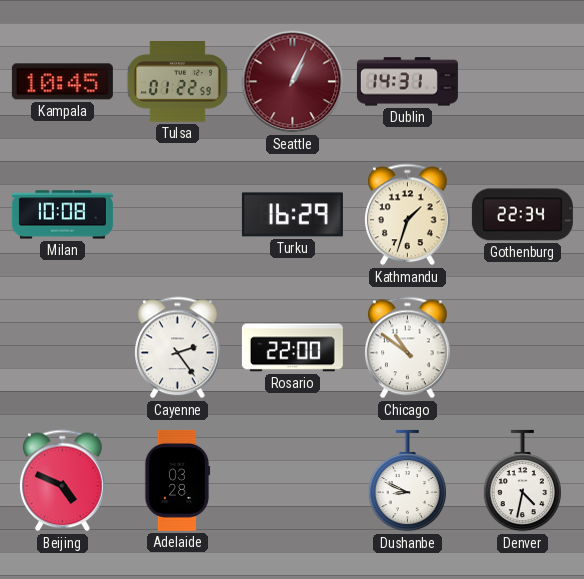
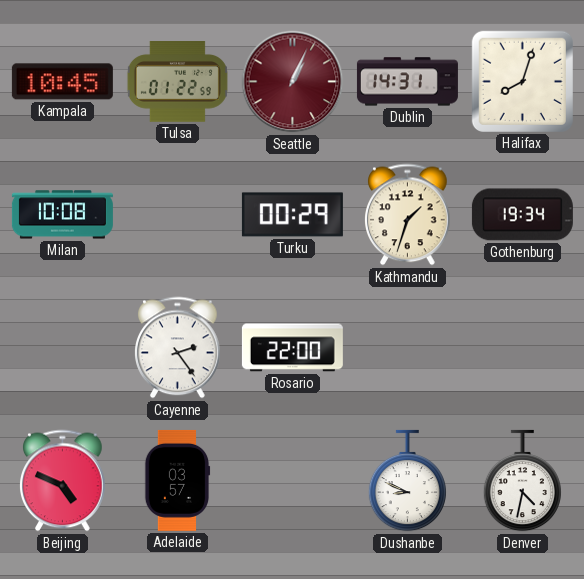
Halifax: none -> 8:03 (522, 81)
Turku: 16:29 -> 00:29 (292, 215)
Gothenburg: 22:34 -> 19:34 (522, 215)
Chicago: 10:51 -> none (408, 348)
Adelaide: 03:28 -> 03:57 (177, 480)
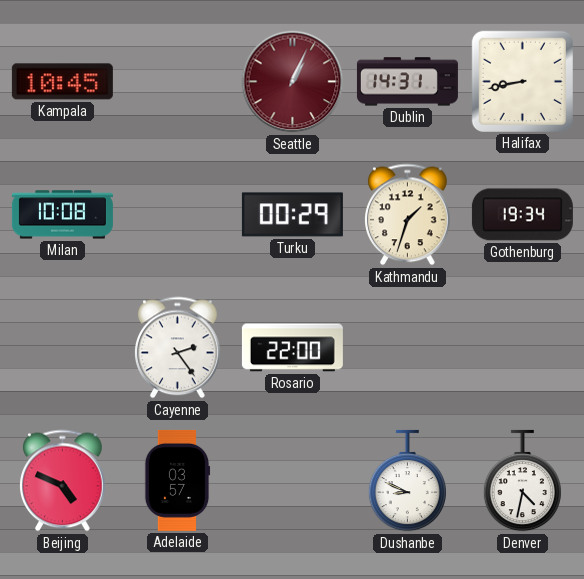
Tulsa: 01:22 -> none (177, 82)
Halifax: 8:03 -> 8:43 (522, 81)
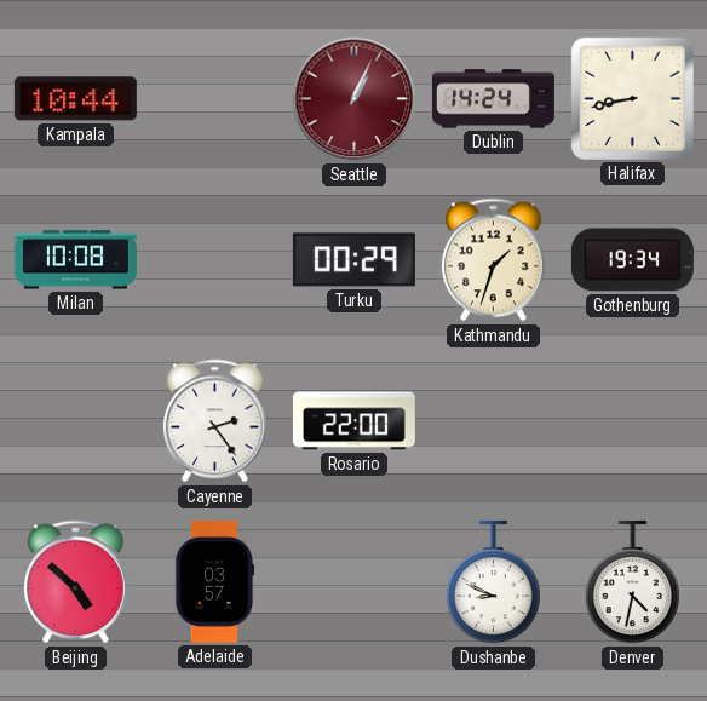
Kampala: 10:45 -> 10:44 (75, 99)
Dublin: 14:31 -> 14:24 (493, 99)
Beijing: 4:49 -> 4:52 (76, 582)
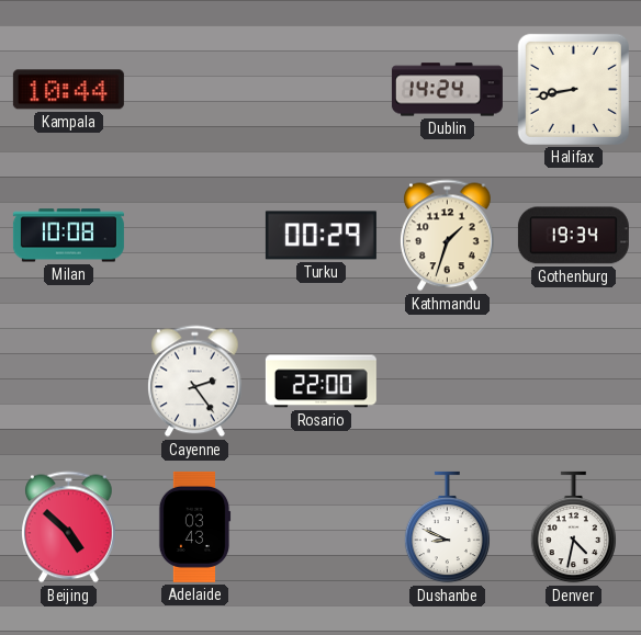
Seattle: 1:04 -> none (355, 99)
Adelaide: 03:57 -> 03:43 (194, 526)
